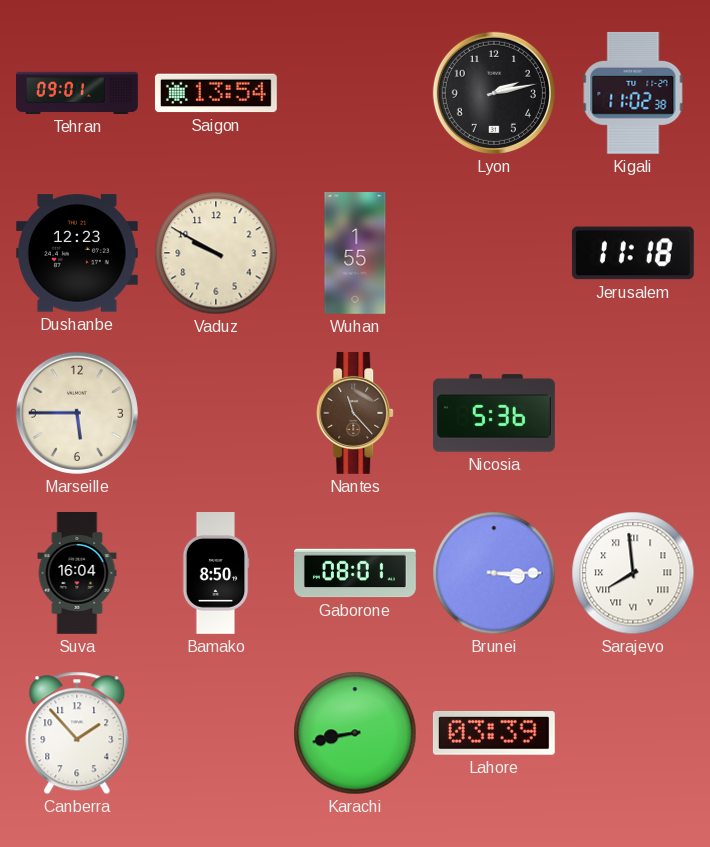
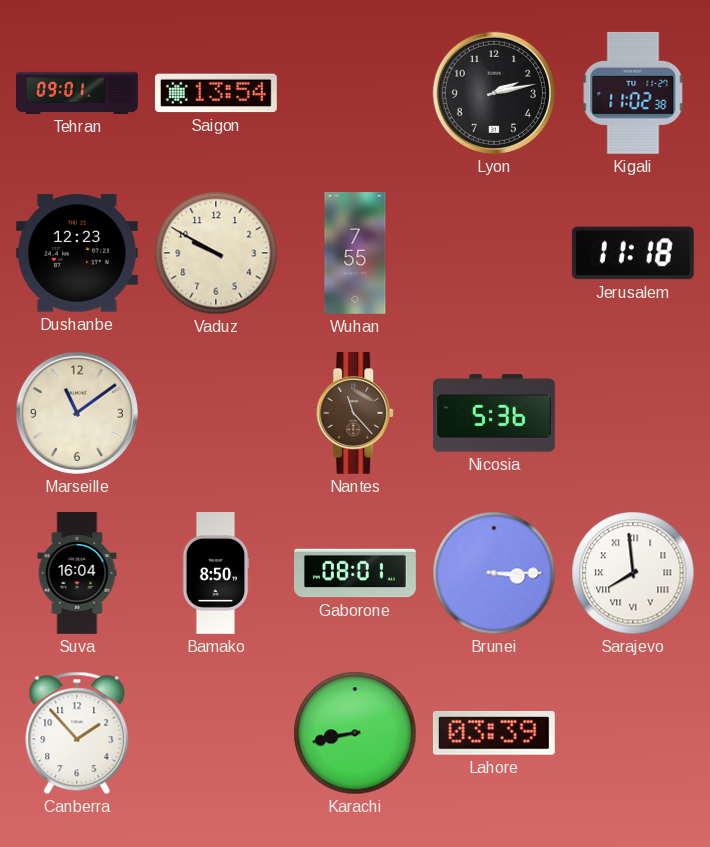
Wuhan: 1:55 -> 7:55 (355, 254)
Marseille: 5:45 -> 11:09 (77, 413)
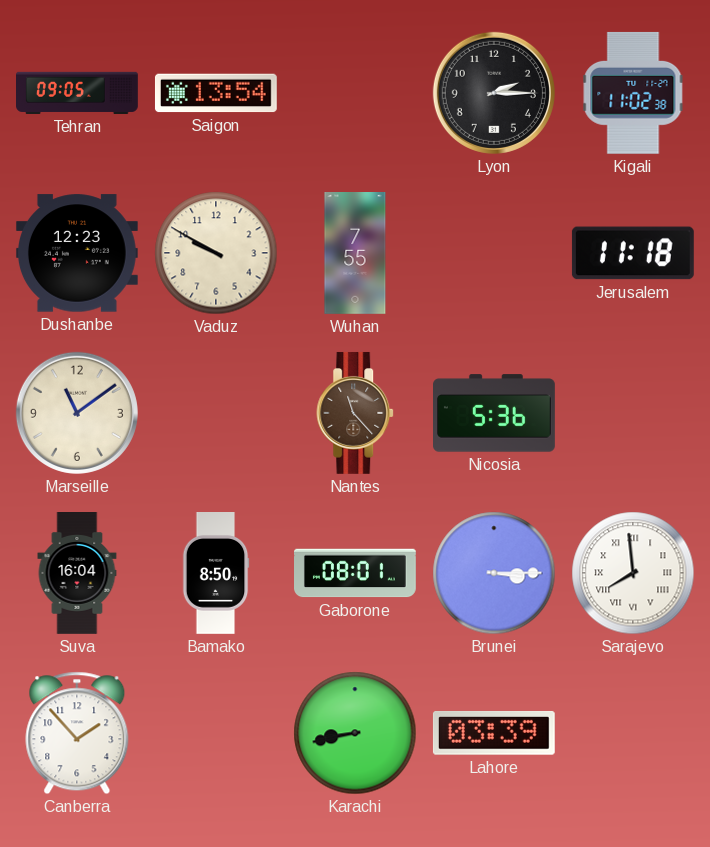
Tehran: 09:01 -> 09:05 (78, 93)
Lyon: 2:13 -> 2:15 (494, 93)
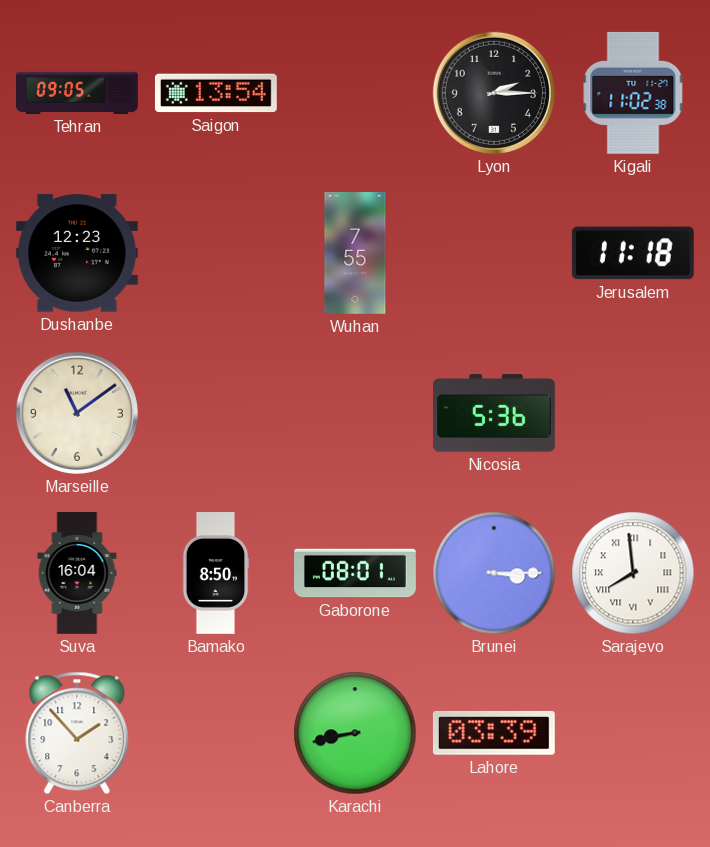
Vaduz: 9:50 -> none (216, 253)
Nantes: 11:23 -> none (356, 413)
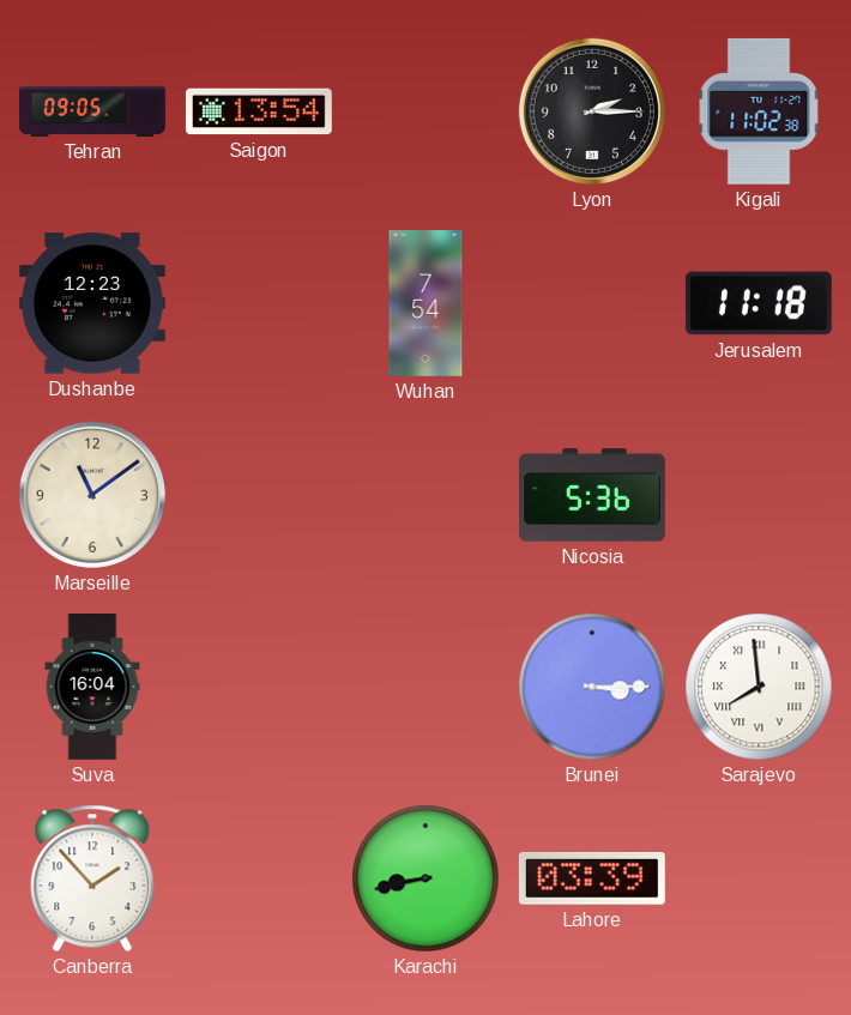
Wuhan: 7:55 -> 7:54 (425, 304)
Bamako: 8:50 -> none (216, 574)
Gaborone: 08:01 -> none (356, 573)
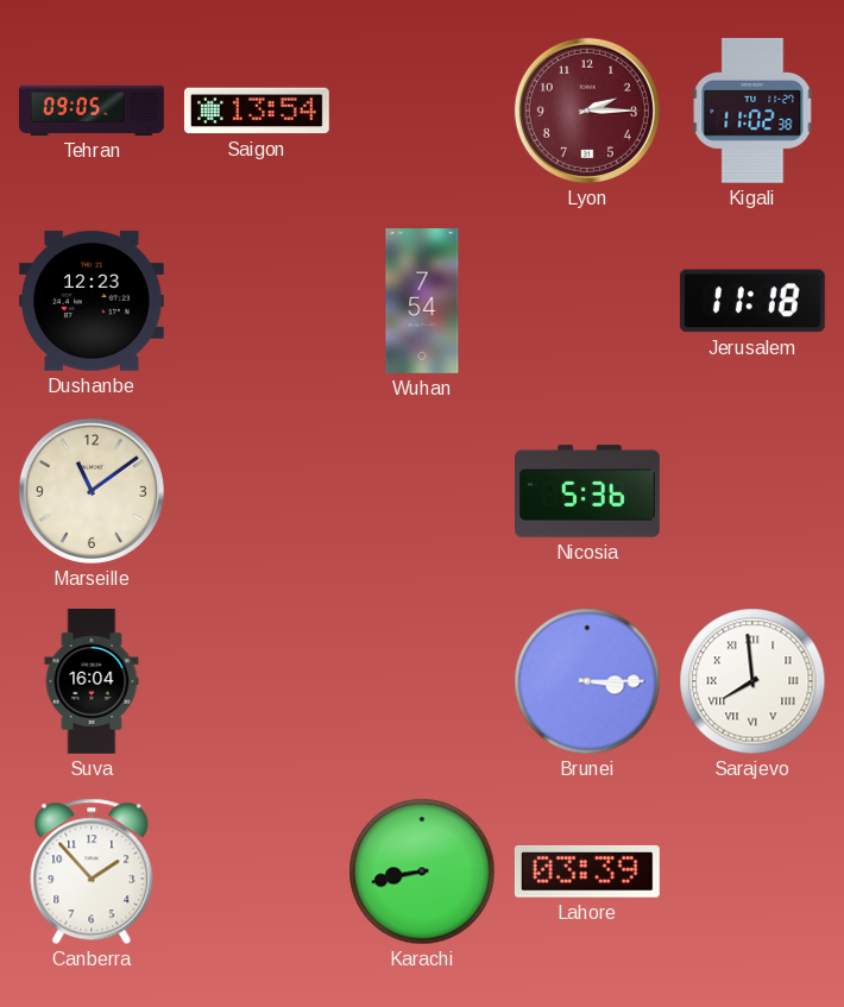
Lyon dial: black -> burgundy (587, 111)
